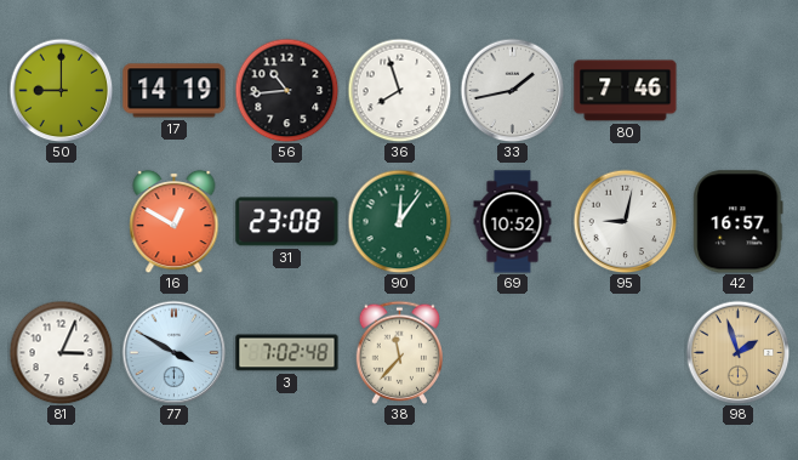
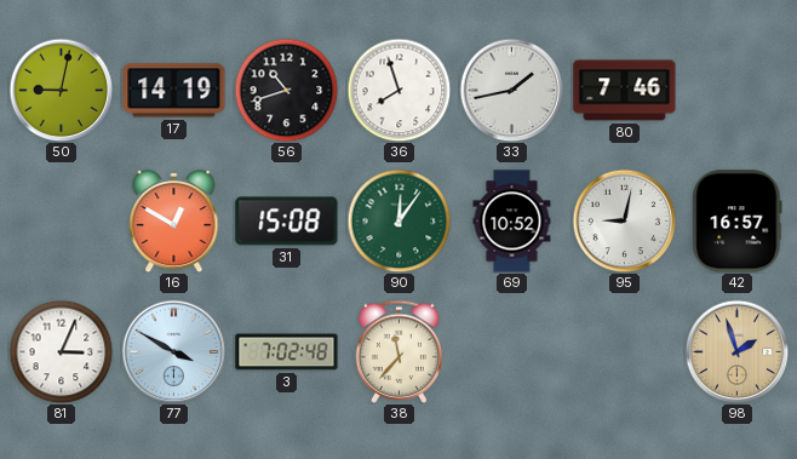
50: 9:00 -> 9:02 (61, 90)
56: 10:44 -> 10:42 (286, 90)
31: 23:08 -> 15:08 (287, 222)
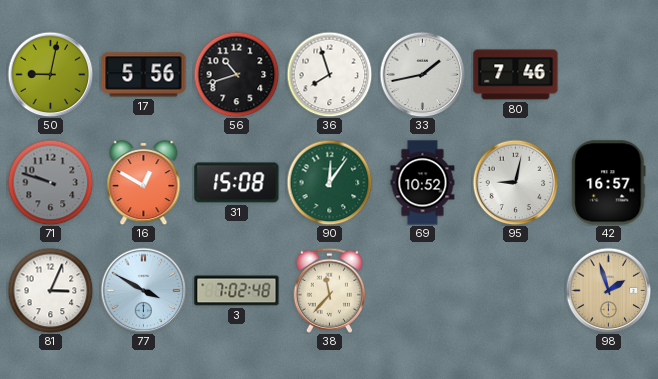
17: 14:19 -> 5:56 (144, 75)
71: none -> 9:48 (50, 182)
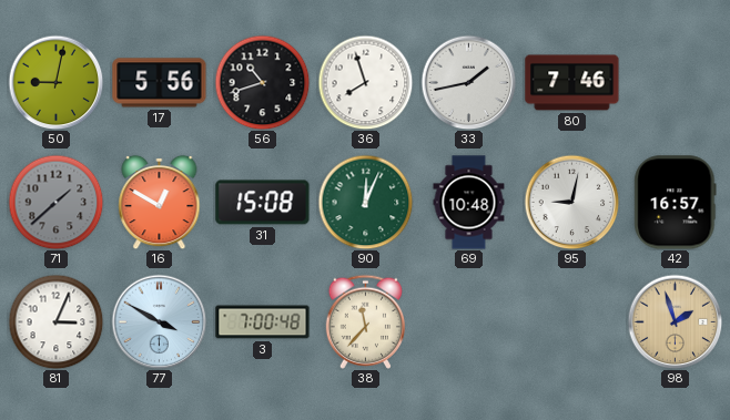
71: 9:48 -> 1:38 (55, 202)
90: 12:06 -> 12:04 (365, 202)
69: 10:52 -> 10:48 (469, 203)
3: 7:02 -> 7:00 (263, 322)
